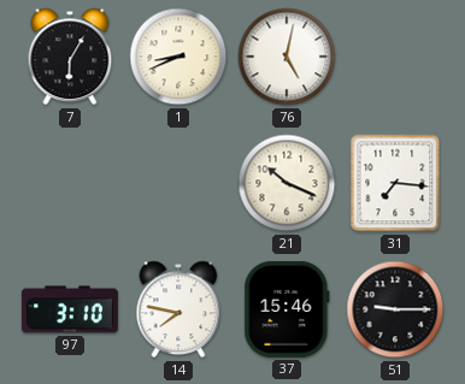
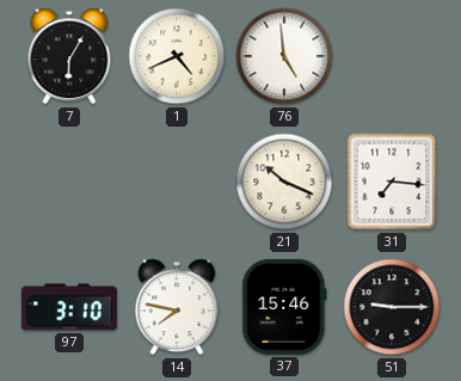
1: 8:41 -> 4:41 (177, 56)
76: 5:02 -> 4:59 (284, 56)
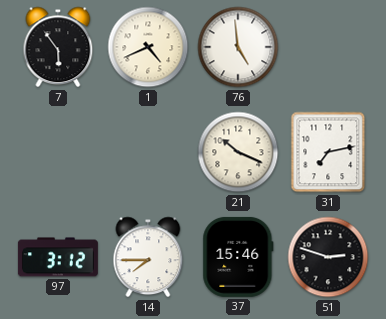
7: 6:05 -> 5:54 (58, 47)
31: 7:16 -> 7:13 (328, 152)
97: 3:10 -> 3:12 (58, 257)
14: 7:47 -> 7:45 (148, 257)
51: 9:15 -> 2:48 (328, 257)
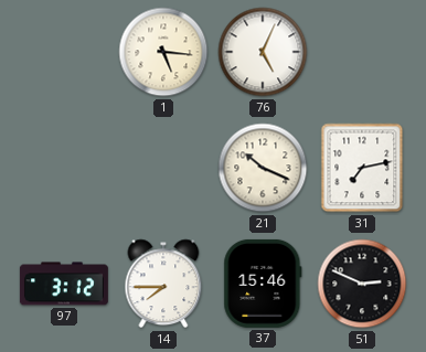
7: 5:54 -> none (58, 47)
1: 4:41 -> 5:16 (163, 52)
76: 4:59 -> 5:04 (263, 52)
51: 2:48 -> 2:49 (362, 284)
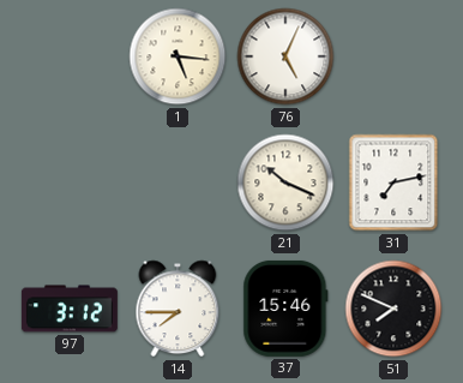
51: 2:49 -> 7:49 (393, 309)
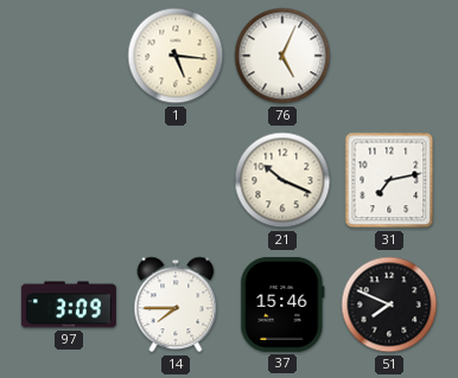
97: 3:12 -> 3:09 (69, 305)
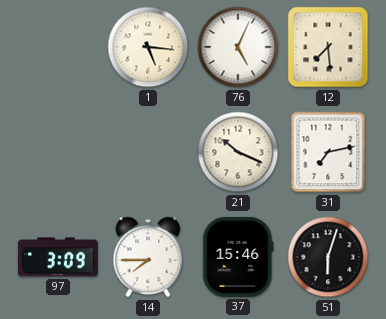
12: none -> 7:29 (328, 47)
51: 7:49 -> 6:03 (328, 257)
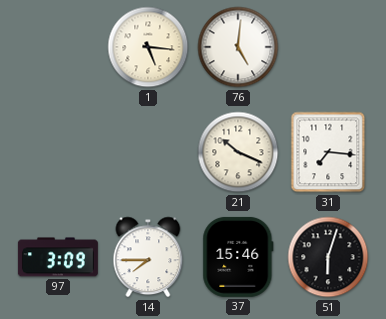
76: 5:04 -> 5:01 (238, 47)
12: 7:29 -> none (328, 47)
31: 7:13 -> 7:16 (328, 152)
